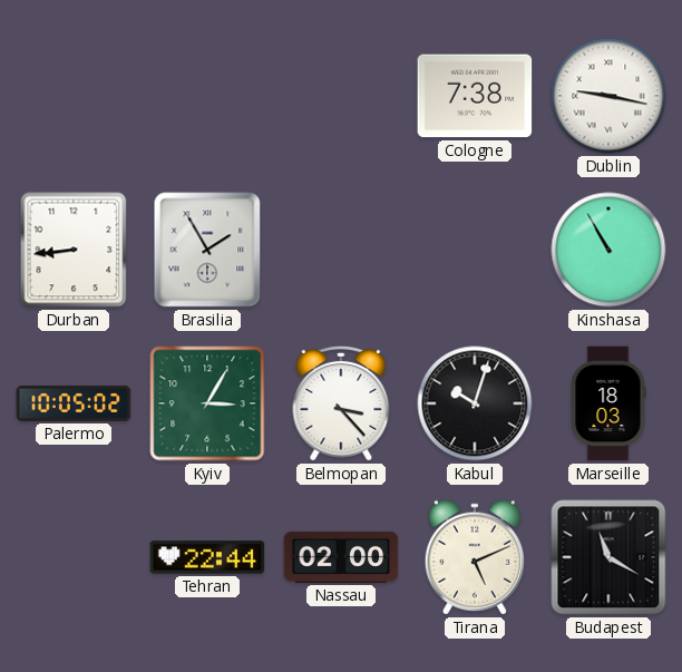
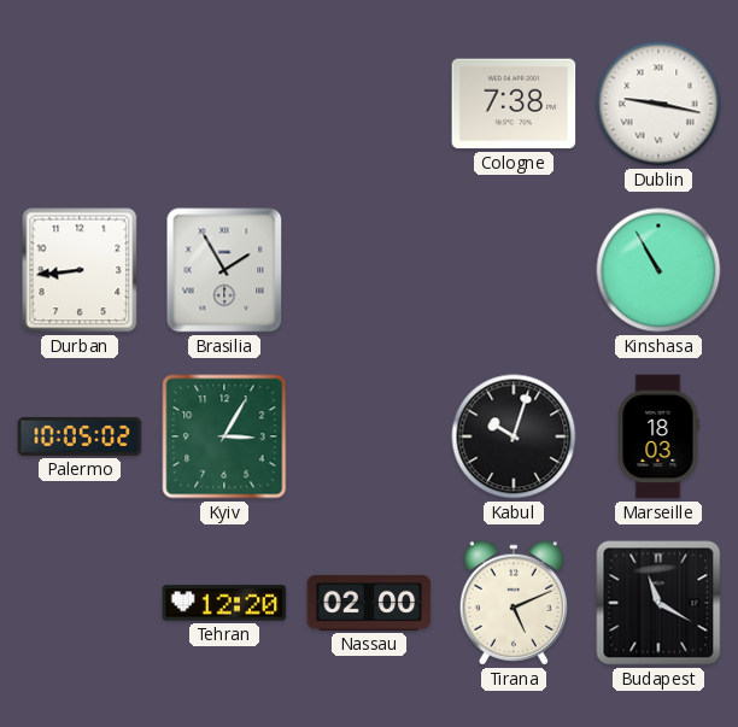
Belmopan: 3:23 -> none (341, 405)
Tehran: 22:44 -> 12:20 (224, 603)
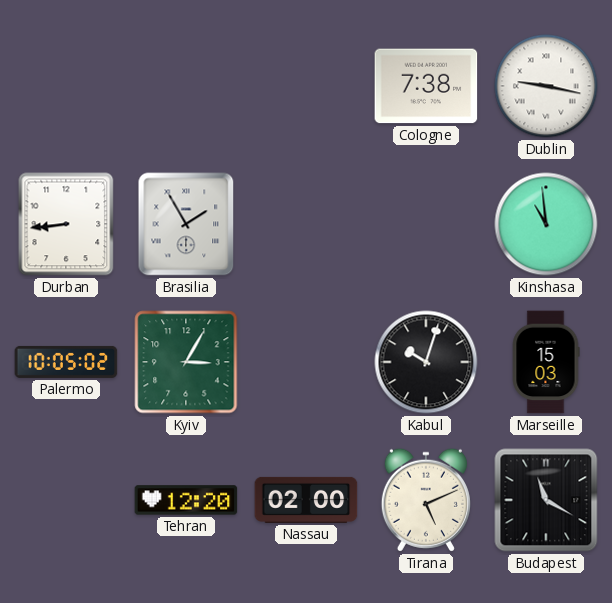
Kinshasa: 10:55 -> 10:59 (546, 224)
Marseille: 18:03 -> 15:03 (546, 362)
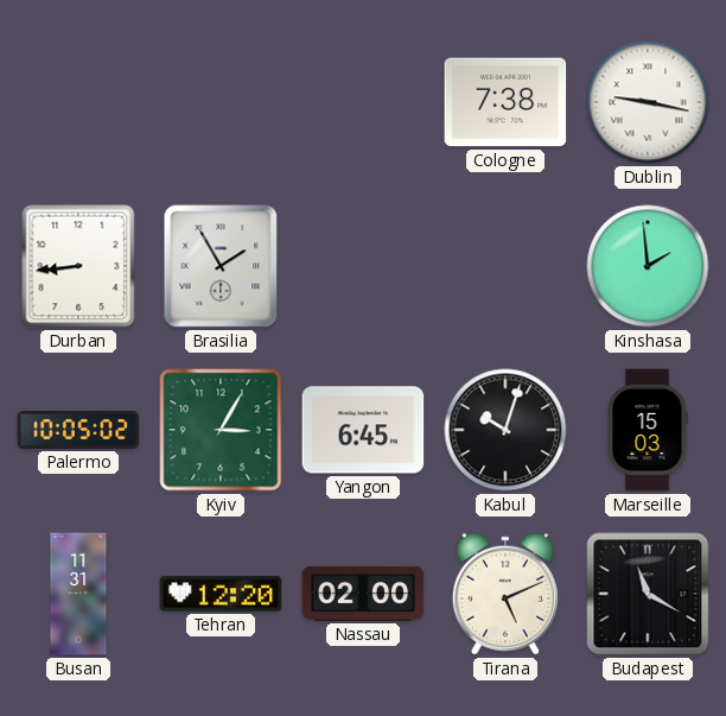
Kinshasa: 10:59 -> 1:59 (648, 266)
Yangon: none -> 6:45 (363, 430)
Busan: none -> 11:31 (78, 594)
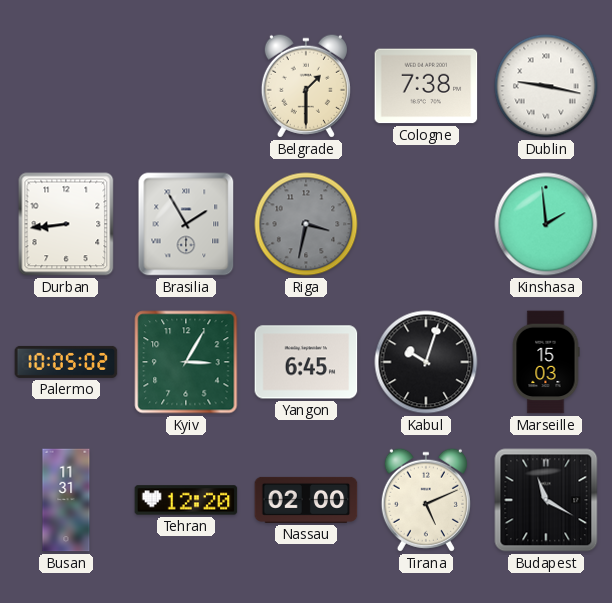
Belgrade: none -> 1:30 (306, 86)
Riga: none -> 3:32 (306, 224)
